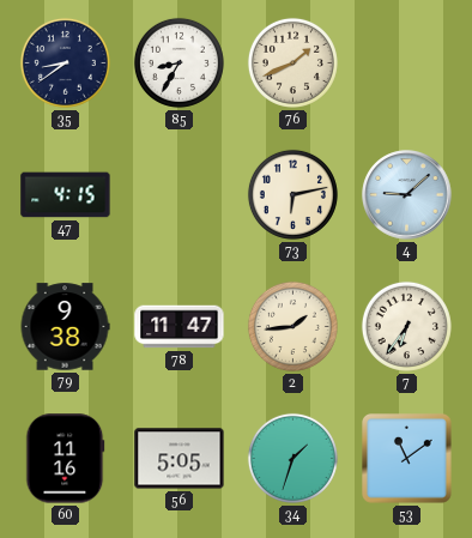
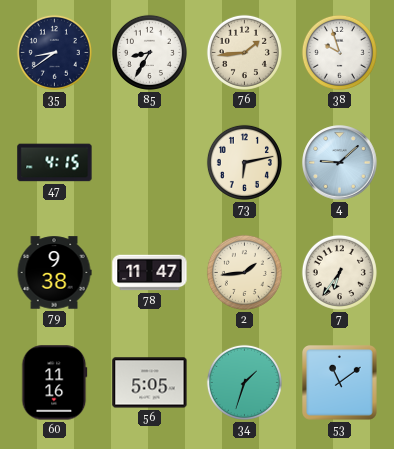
76: 1:41 -> 1:44 (244, 52)
38: none -> 9:57 (339, 52)
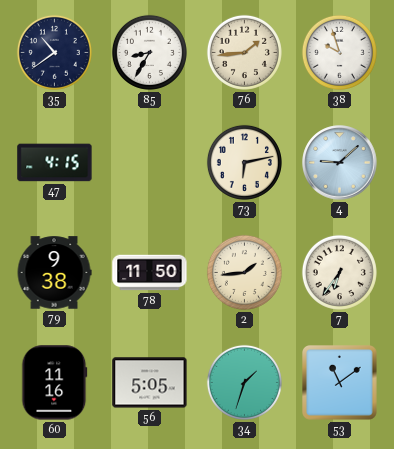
35: 8:39 -> 10:39 (54, 52)
78: 11:47 -> 11:50 (150, 273)
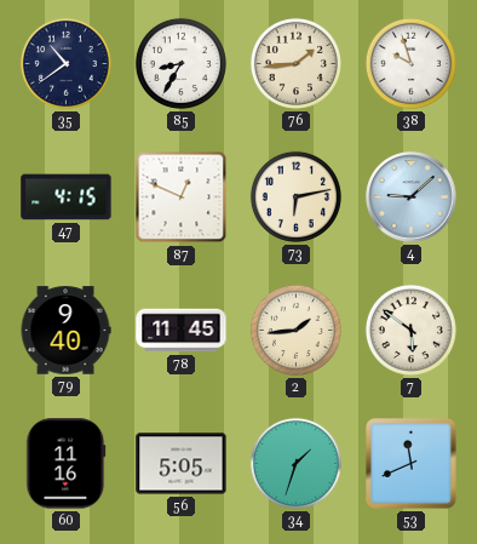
87: none -> 12:49 (182, 197)
79: 9:38 -> 9:40 (65, 331)
78: 11:50 -> 11:45 (182, 331)
7: 6:36 -> 5:51 (410, 330)
53: 11:09 -> 11:41 (412, 464)
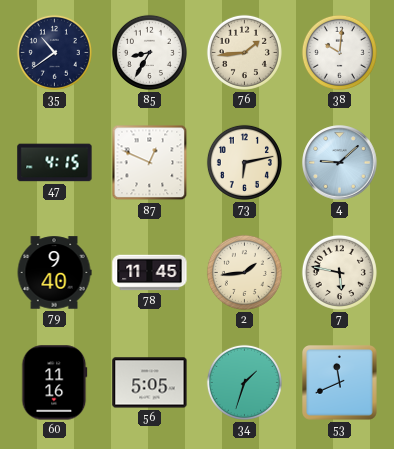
38: 9:57 -> 10:01 (339, 52)
7: 5:51 -> 5:47 (339, 272)
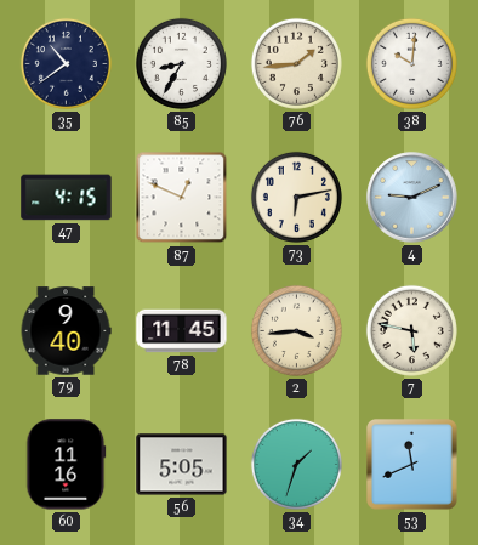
4: 9:08 -> 9:11 (412, 198)
2: 1:44 -> 3:44 (296, 330)
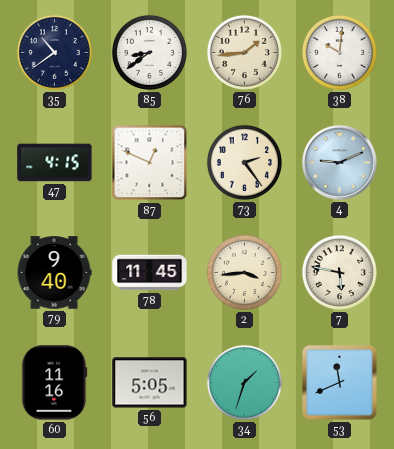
85: 8:35 -> 8:39 (149, 52)
73: 6:13 -> 2:24 (244, 162)
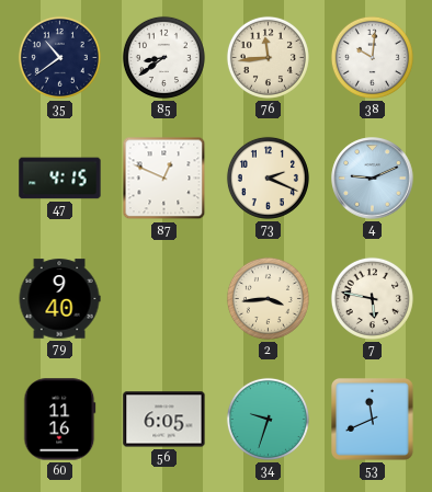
76: 1:44 -> 11:44 (268, 57)
73: 2:24 -> 2:19 (268, 178)
78: 11:45 -> none (150, 273)
56: 5:05 -> 6:05 (164, 420)
34: 1:33 -> 9:33 (268, 419)
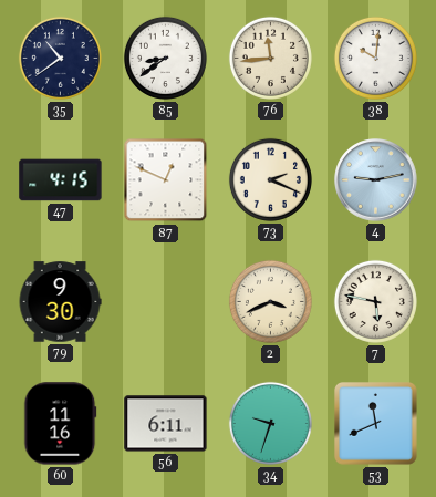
4: 9:11 -> 9:13 (376, 180)
79: 9:40 -> 9:30 (60, 302)
2: 3:44 -> 3:41 (270, 301)
56: 6:05 -> 6:11 (166, 424)
